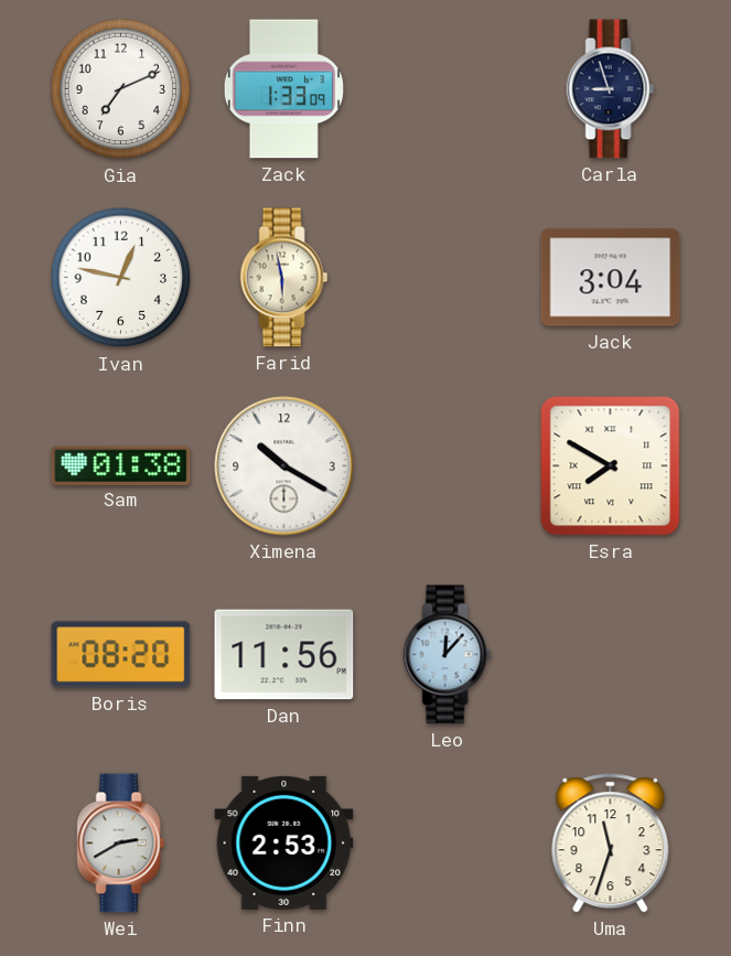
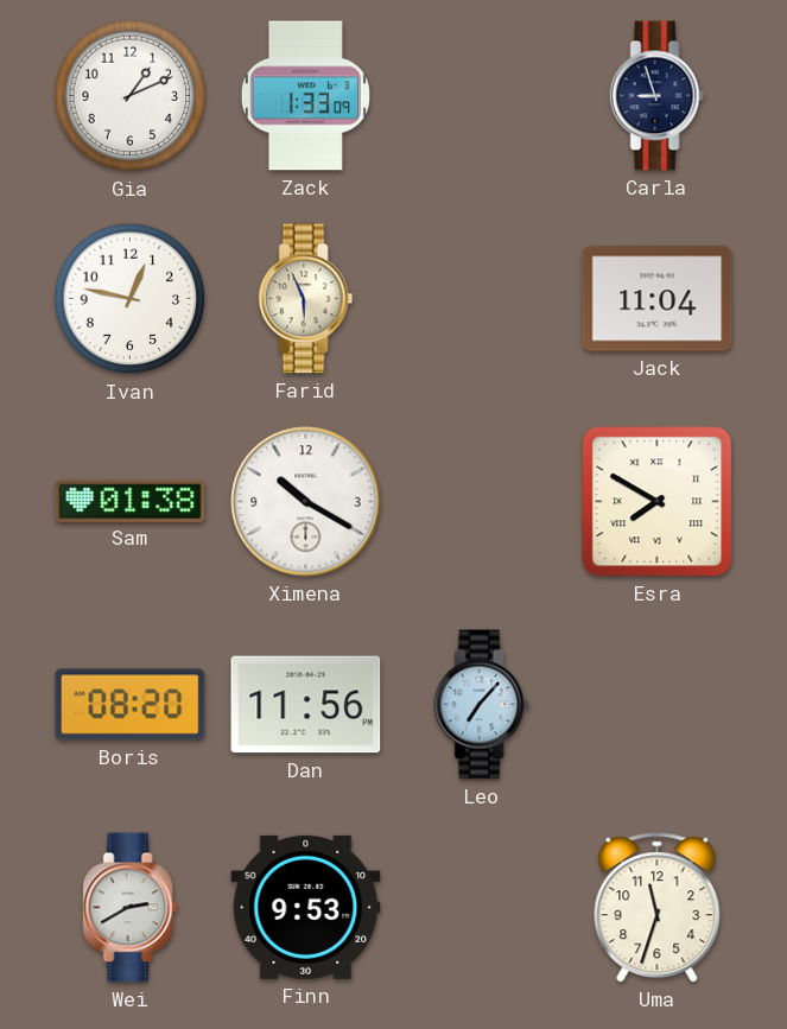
Gia: 7:11 -> 1:11 (131, 96)
Farid: 5:58 -> 5:56 (306, 299)
Jack: 3:04 -> 11:04 (658, 299)
Leo: 12:07 -> 7:07 (482, 705)
Finn: 2:53 -> 9:53 (306, 907)
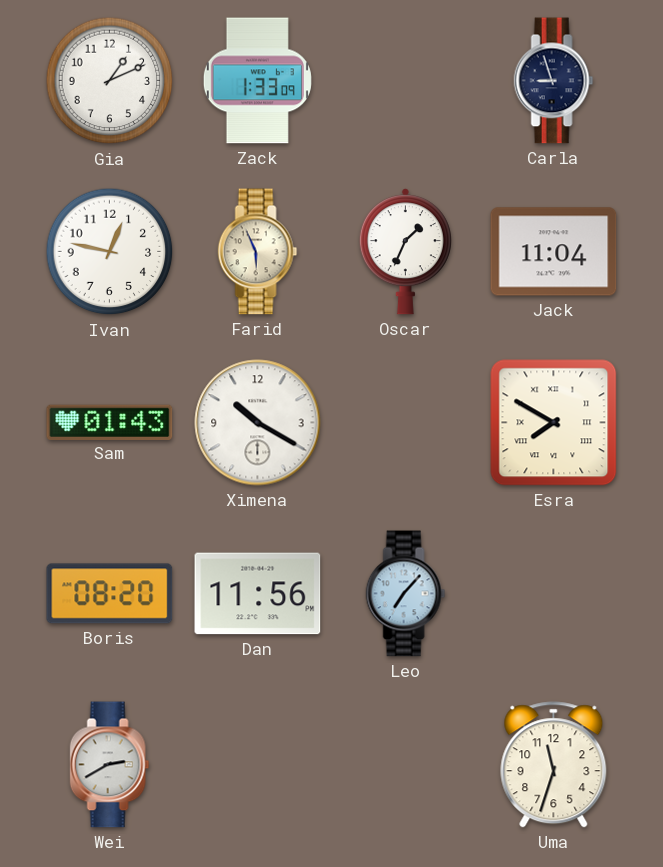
Oscar: none -> 1:34 (405, 252)
Sam: 01:38 -> 01:43 (110, 422)
Finn: 9:53 -> none (306, 907)
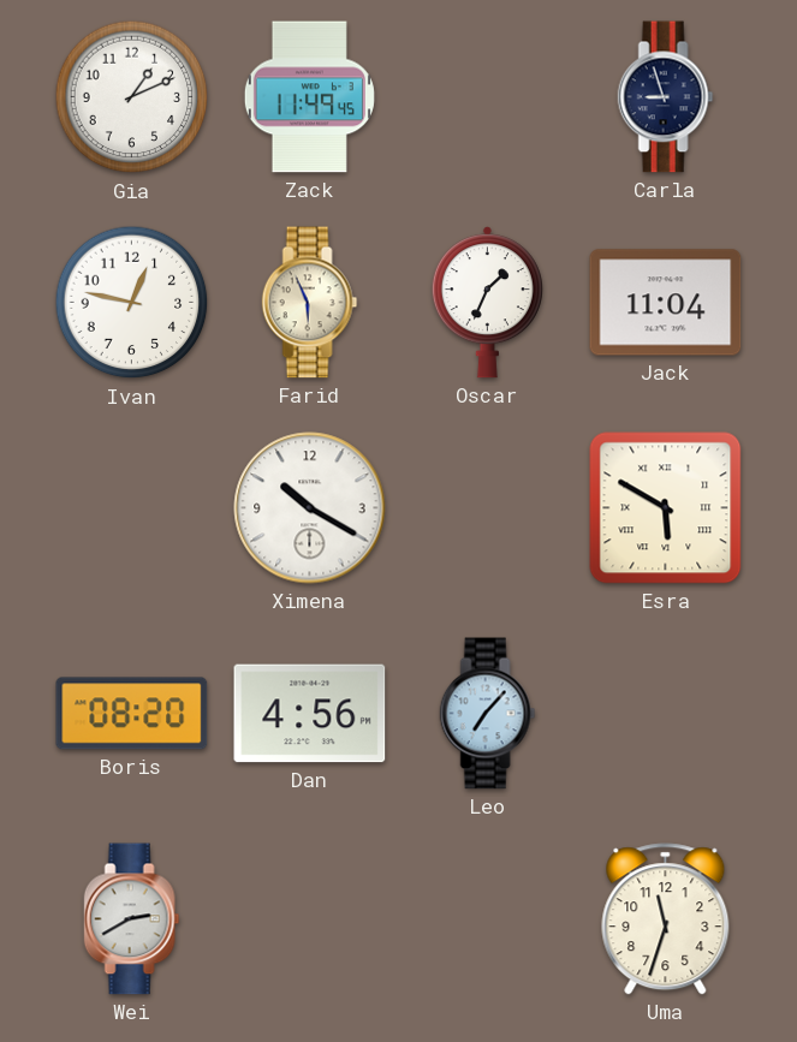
Zack: 1:33 -> 11:49 (309, 97)
Sam: 01:43 -> none (110, 422)
Esra: 7:50 -> 5:50 (666, 508)
Dan: 11:56 -> 4:56 (310, 714)
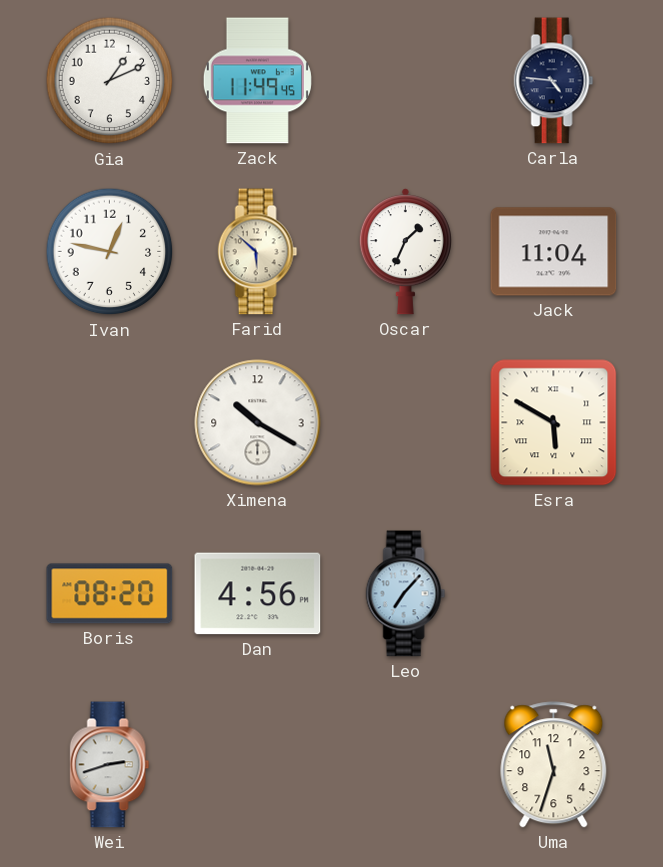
Carla: 8:57 -> 4:46 (554, 81)
Farid: 5:56 -> 5:52 (258, 252)
Wei: 2:40 -> 2:42 (110, 765)
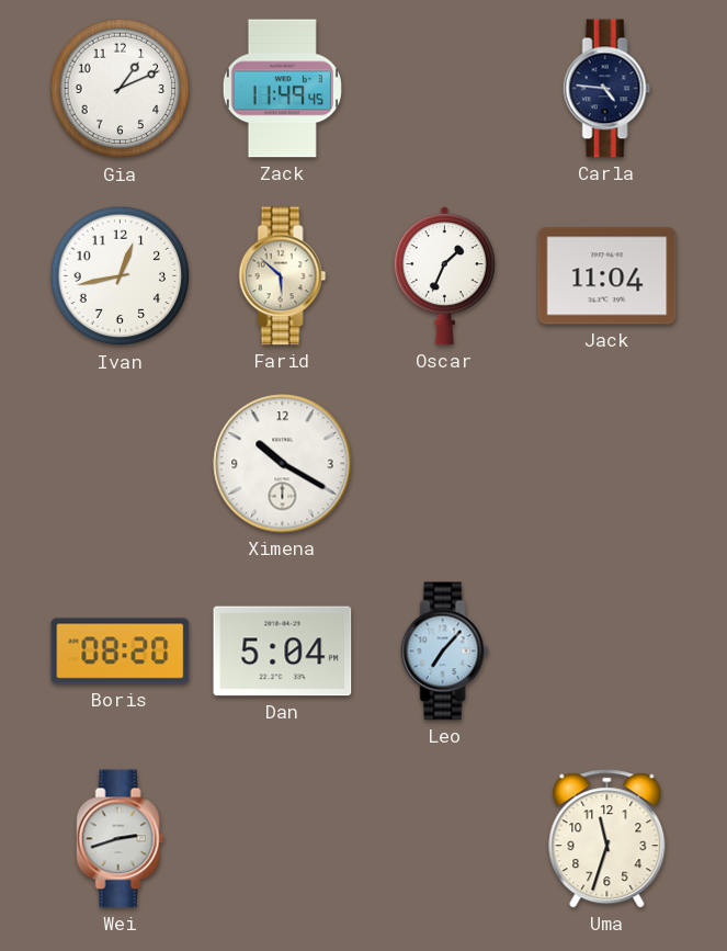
Ivan: 12:47 -> 12:43 (121, 276)
Esra: 5:50 -> none (554, 423)
Dan: 4:56 -> 5:04 (283, 652)
